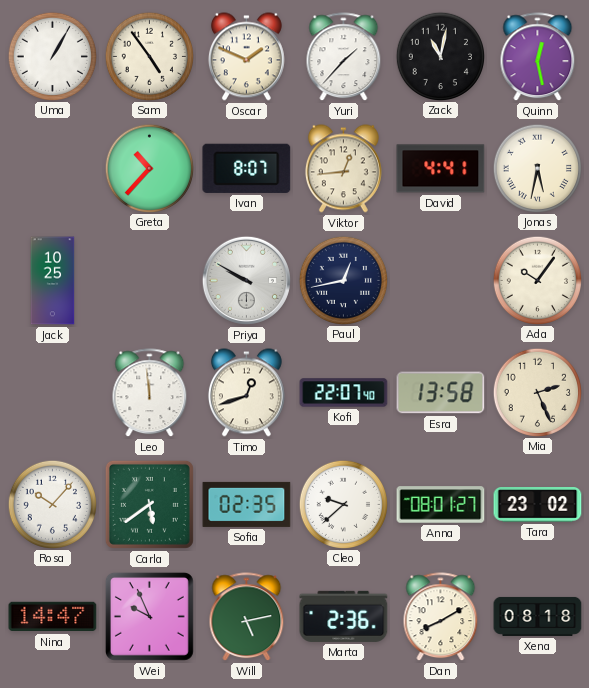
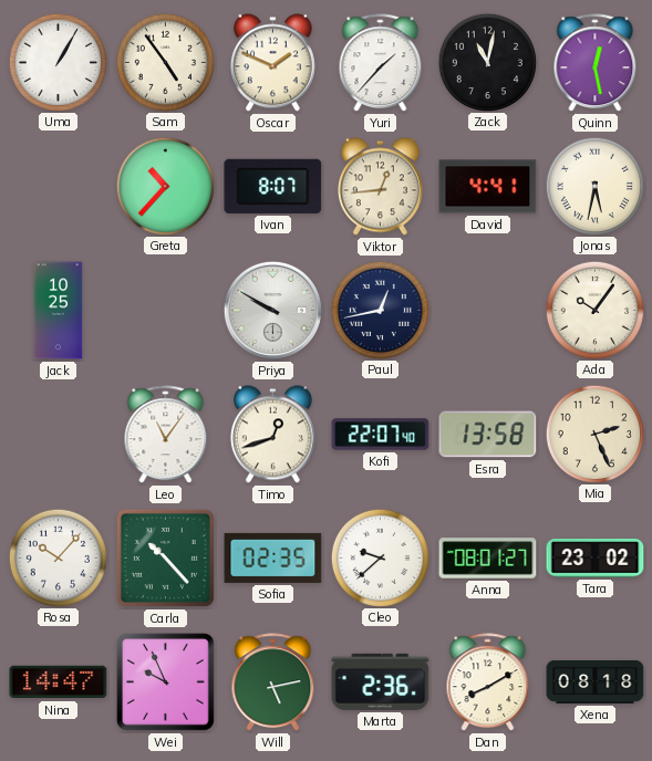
Leo: 11:59 -> 11:06 (166, 435)
Carla: 5:39 -> 10:23 (165, 557)
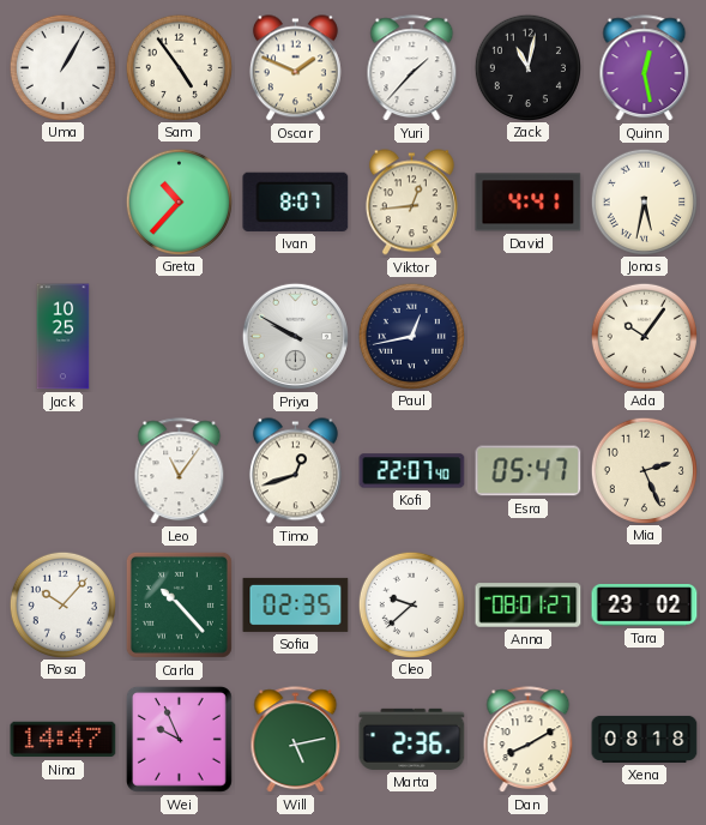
Esra: 13:58 -> 05:47 (529, 471)
